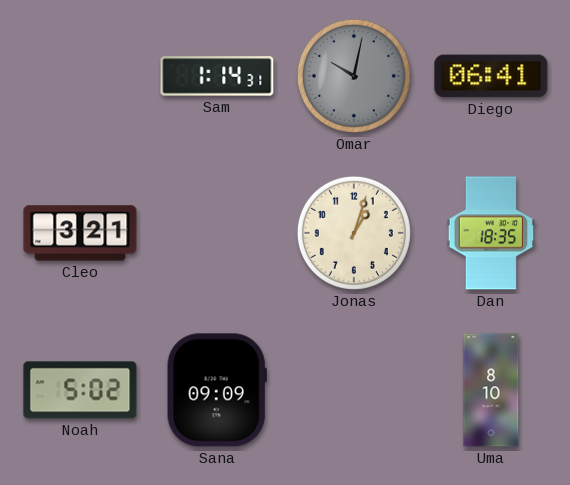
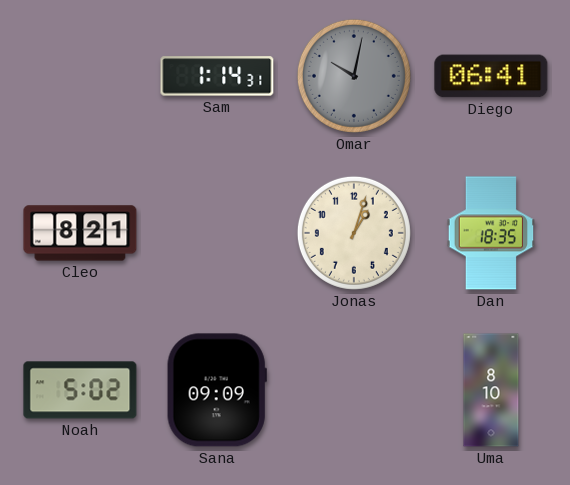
Cleo: 3:21 -> 8:21 (80, 233)
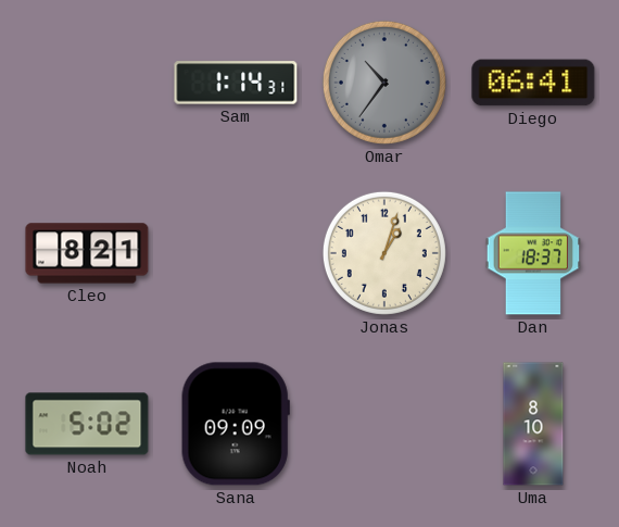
Omar: 10:02 -> 10:36 (384, 83)
Dan: 18:35 -> 18:37 (533, 253)
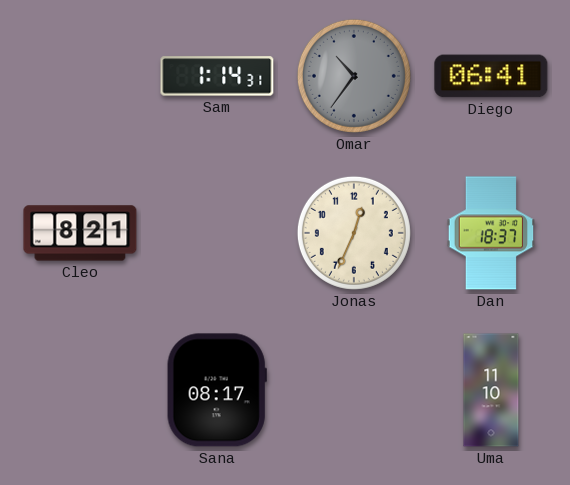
Jonas: 1:03 -> 12:34 (354, 233)
Noah: 5:02 -> none (87, 424)
Sana: 09:09 -> 08:17 (217, 390)
Uma: 8:10 -> 11:10 (491, 390)
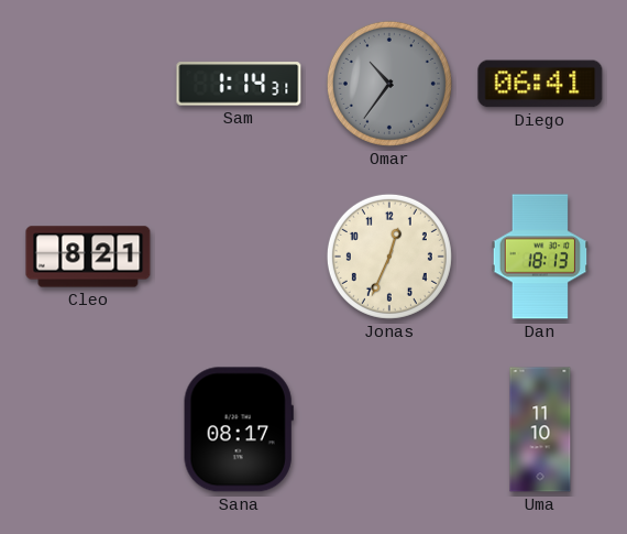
Dan: 18:37 -> 18:13 (540, 257)
